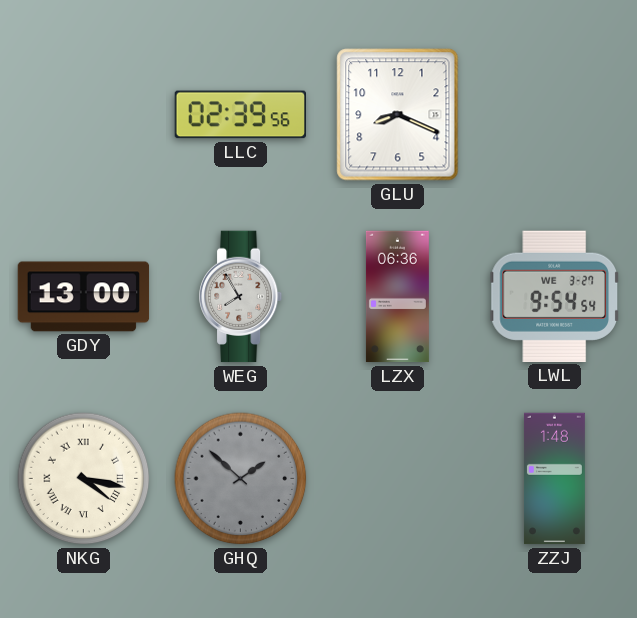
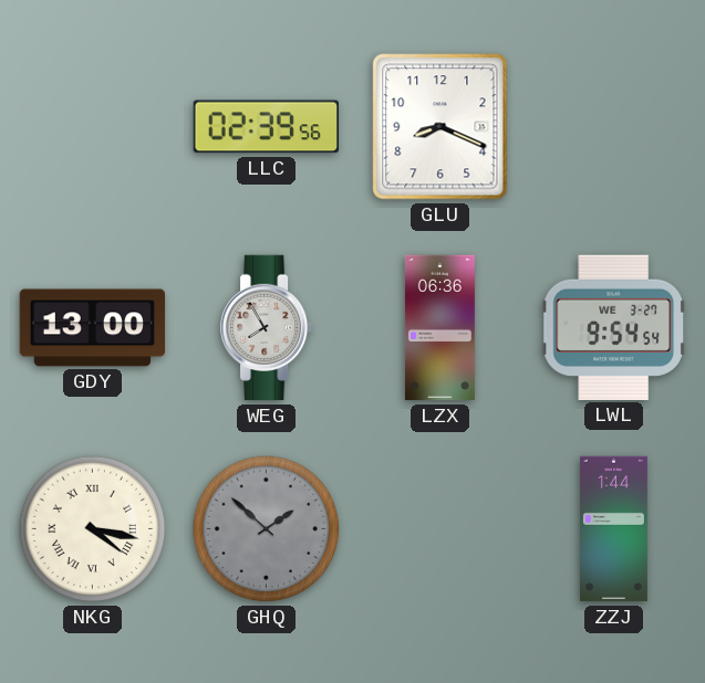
ZZJ: 1:48 -> 1:44 (613, 529)
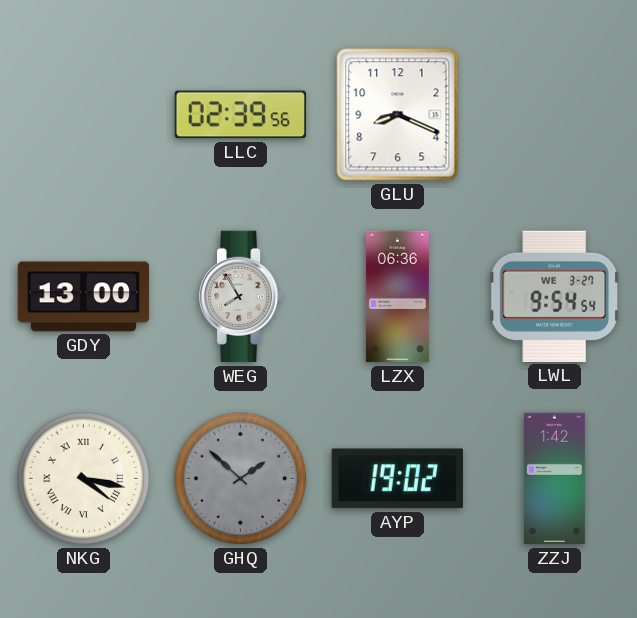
AYP: none -> 19:02 (397, 479)
ZZJ: 1:44 -> 1:42 (554, 479)
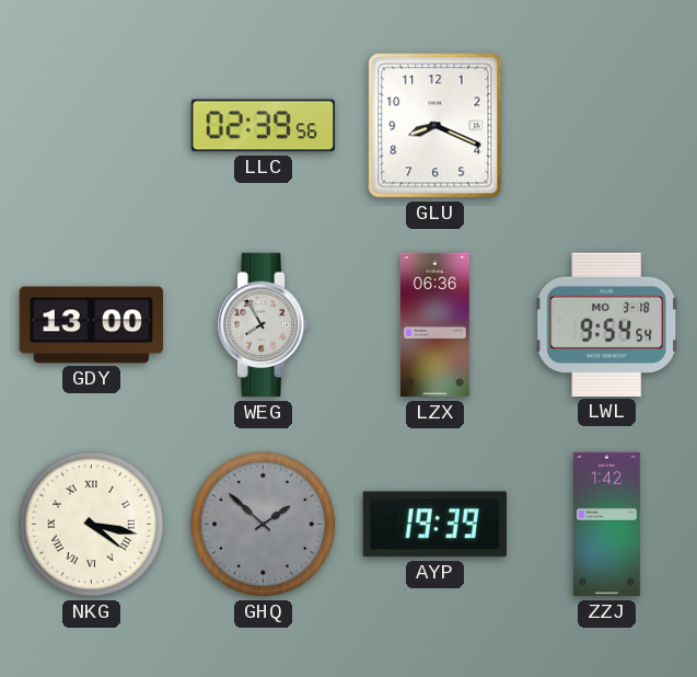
LWL date: WE 3-27 -> MO 3-18 (607, 324)
AYP: 19:02 -> 19:39 (434, 525)
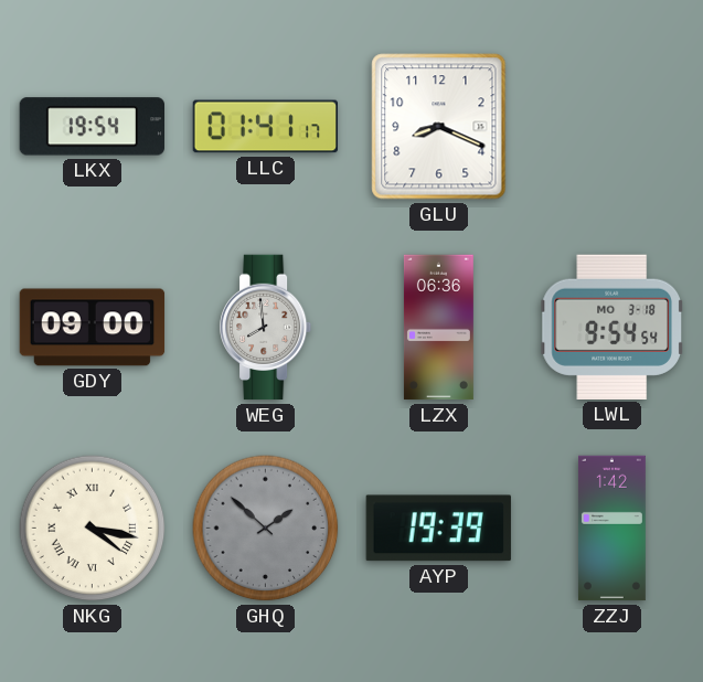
LKX: none -> 19:54 (92, 127)
LLC: 02:39 -> 01:41 (265, 127)
GDY: 13:00 -> 09:00 (93, 328)
WEG: 7:55 -> 7:59 (266, 328)
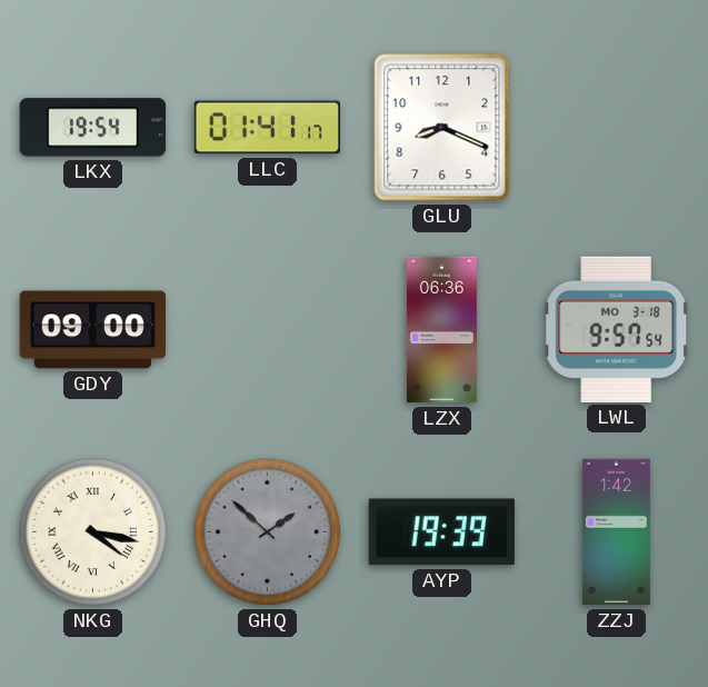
WEG: 7:59 -> none (266, 328)
LWL: 9:54 -> 9:57 (617, 329)
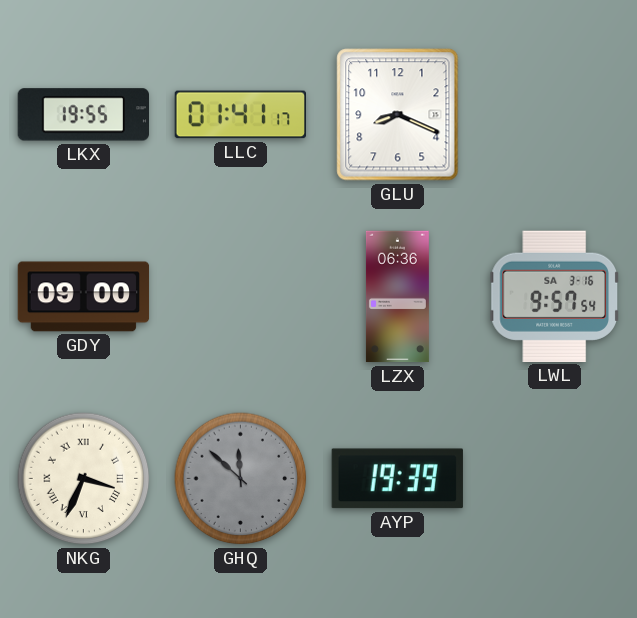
LKX: 19:54 -> 19:55 (83, 115)
LWL date: MO 3-18 -> SA 3-16 (555, 296)
NKG: 4:17 -> 3:34 (84, 479)
GHQ: 1:52 -> 11:52 (241, 479)
ZZJ: 1:42 -> none (616, 532)
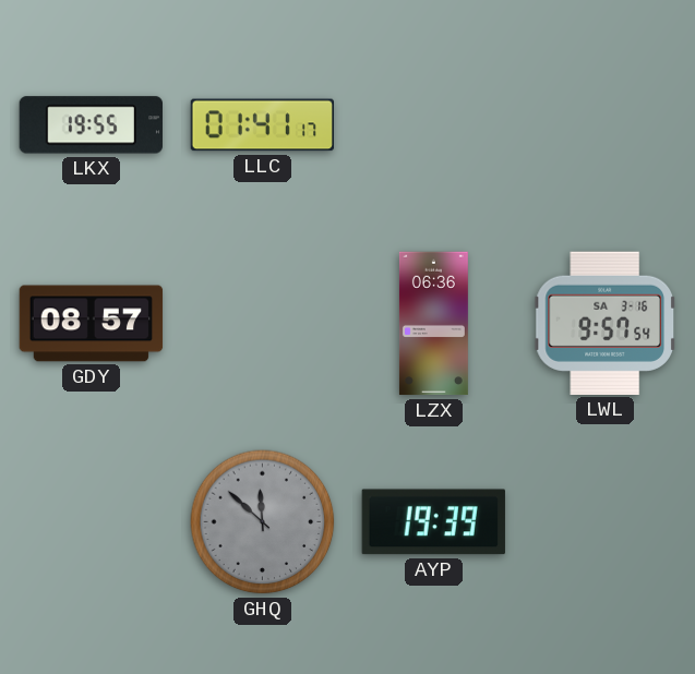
GLU: 8:19 -> none (398, 115)
GDY: 09:00 -> 08:57 (92, 324)
NKG: 3:34 -> none (84, 479)
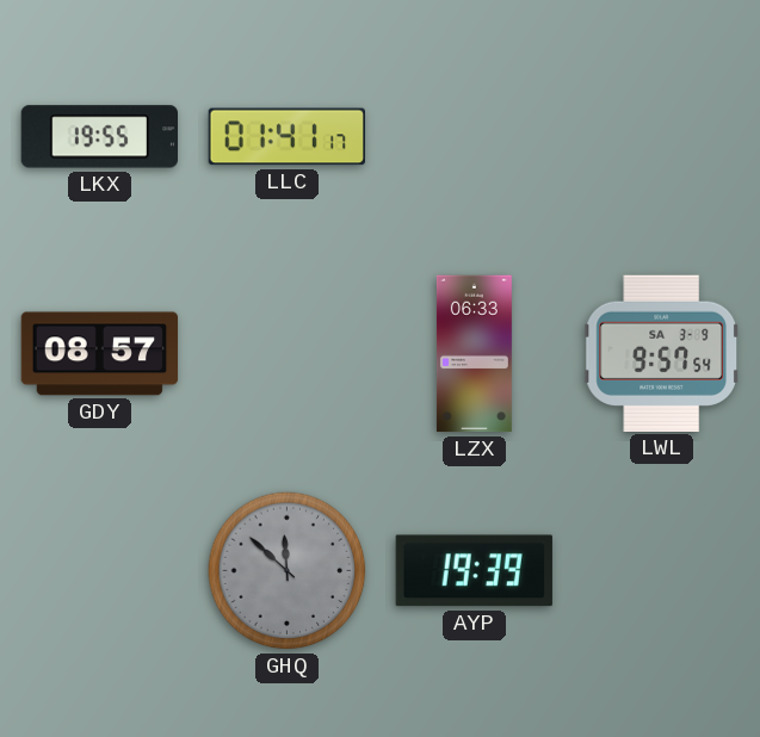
LZX: 06:36 -> 06:33 (474, 354)
LWL date: SA 3-16 -> SA 3-9 (662, 353)
